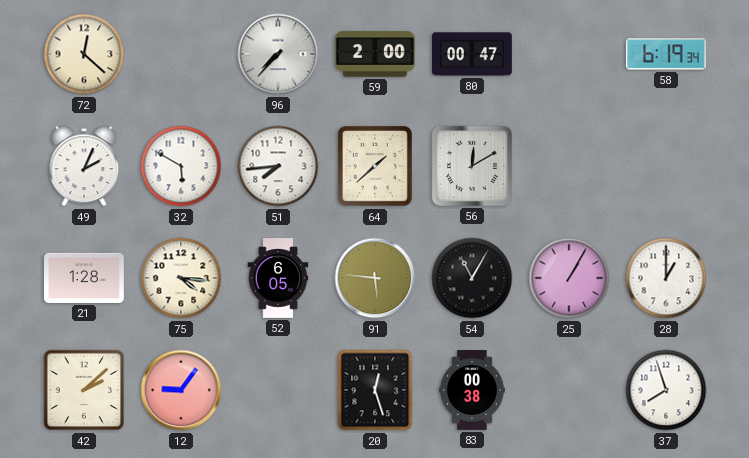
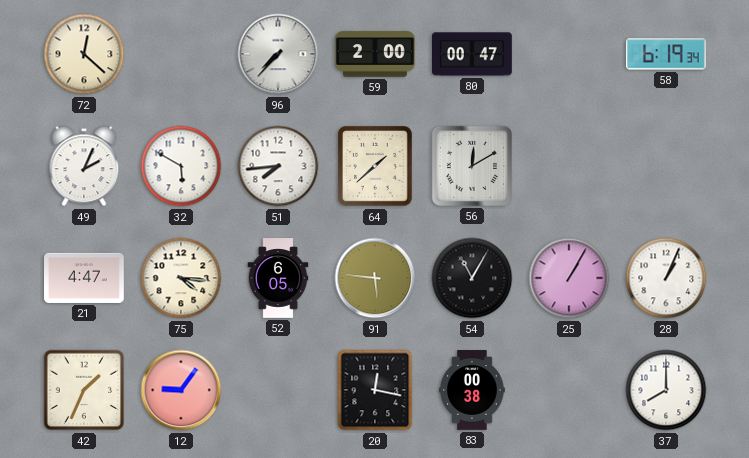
21: 1:28 -> 4:47 (85, 278)
28: 1:00 -> 1:04 (666, 278)
42: 2:08 -> 1:34 (84, 390)
20: 12:27 -> 12:17 (375, 390)
37: 7:57 -> 8:00 (666, 390)
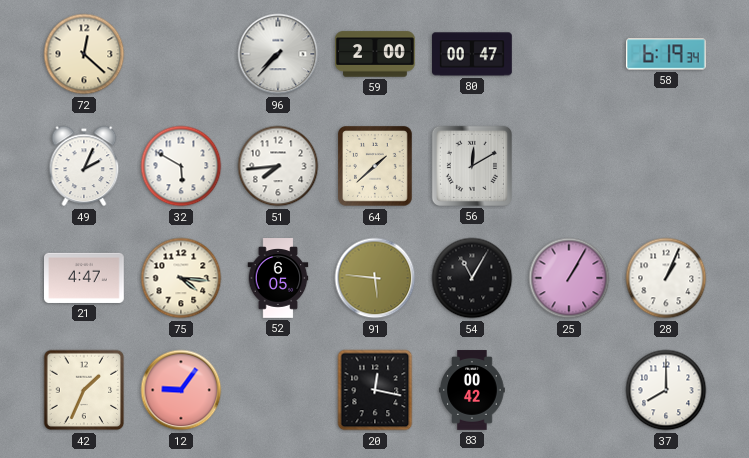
83: 00:38 -> 00:42 (472, 390)
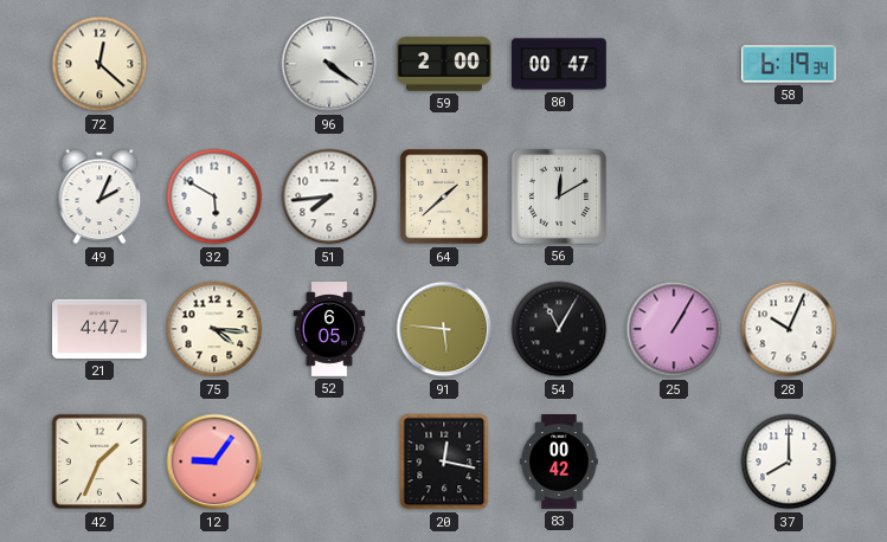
96: 7:37 -> 4:21 (329, 64)
28: 1:04 -> 10:04 (789, 329)
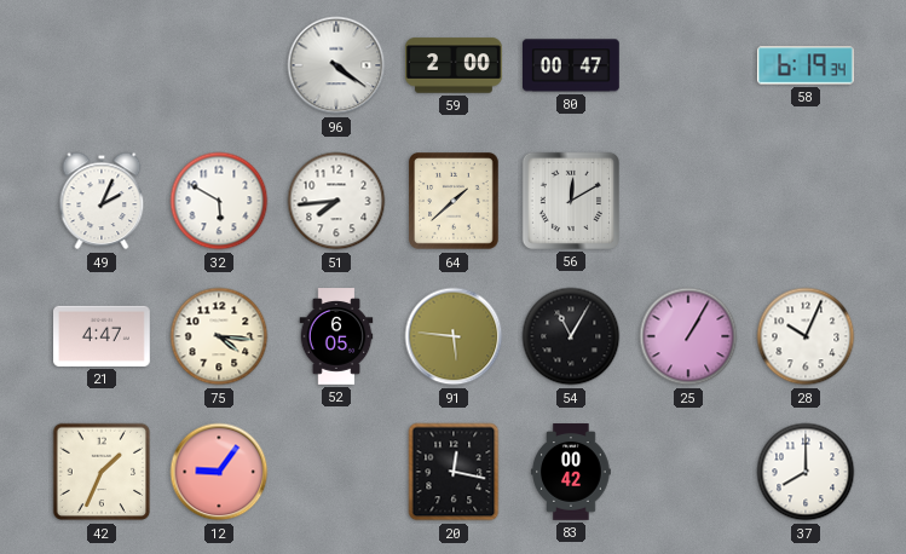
72: 12:22 -> none (99, 64)
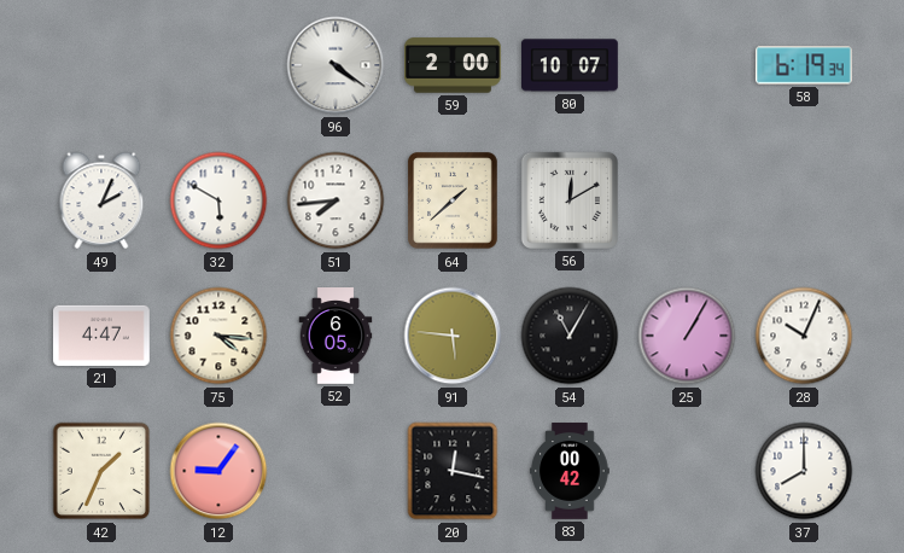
80: 00:47 -> 10:07 (571, 65)
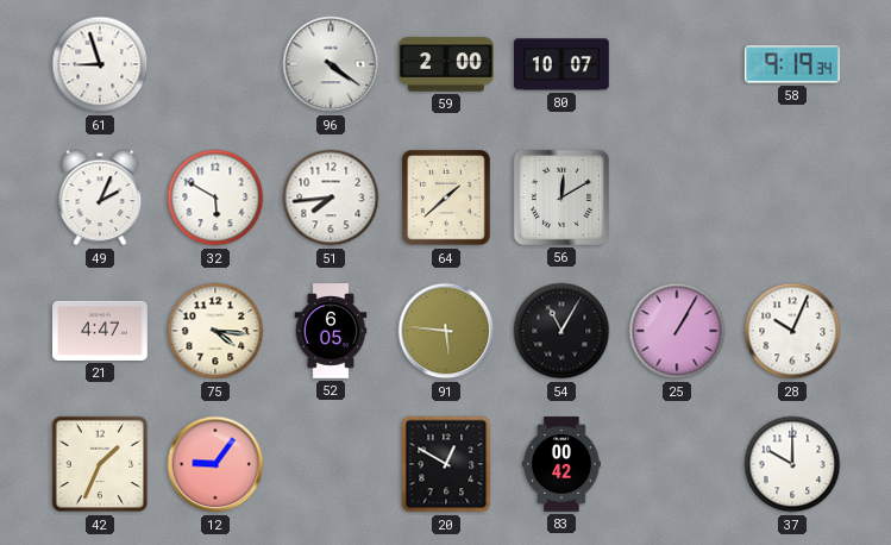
61: none -> 8:57 (100, 64)
58: 6:19 -> 9:19 (792, 64)
20: 12:17 -> 12:50 (446, 464)
37: 8:00 -> 10:00 (792, 464)
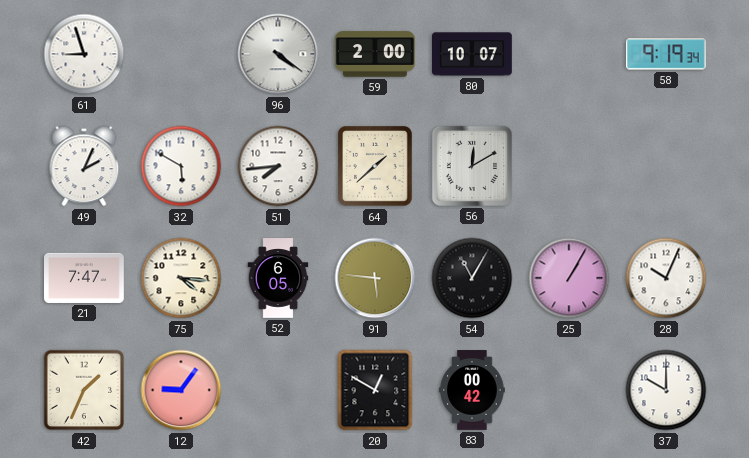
21: 4:47 -> 7:47 (85, 278)
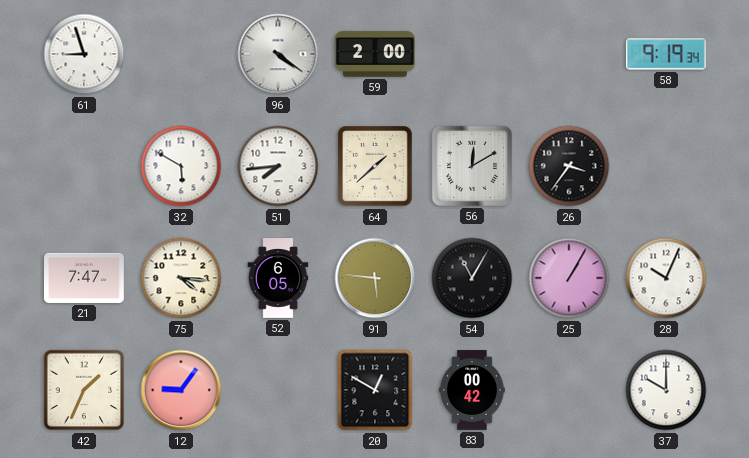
80: 10:07 -> none (473, 54)
49: 2:04 -> none (84, 166)
26: none -> 3:36 (569, 166)
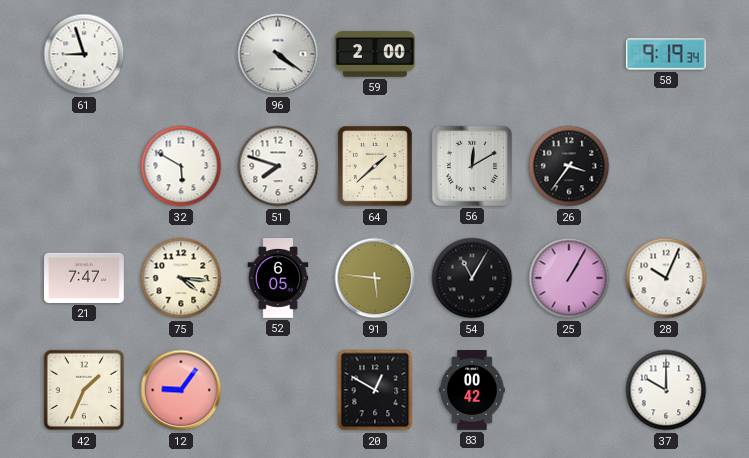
51: 7:44 -> 7:48 (278, 166)
